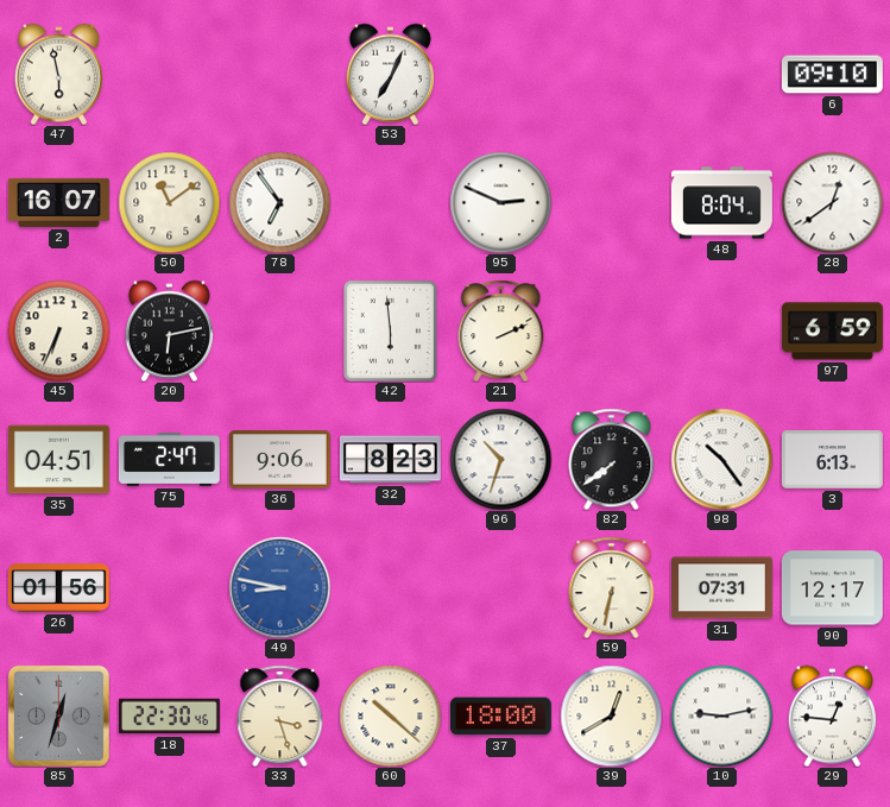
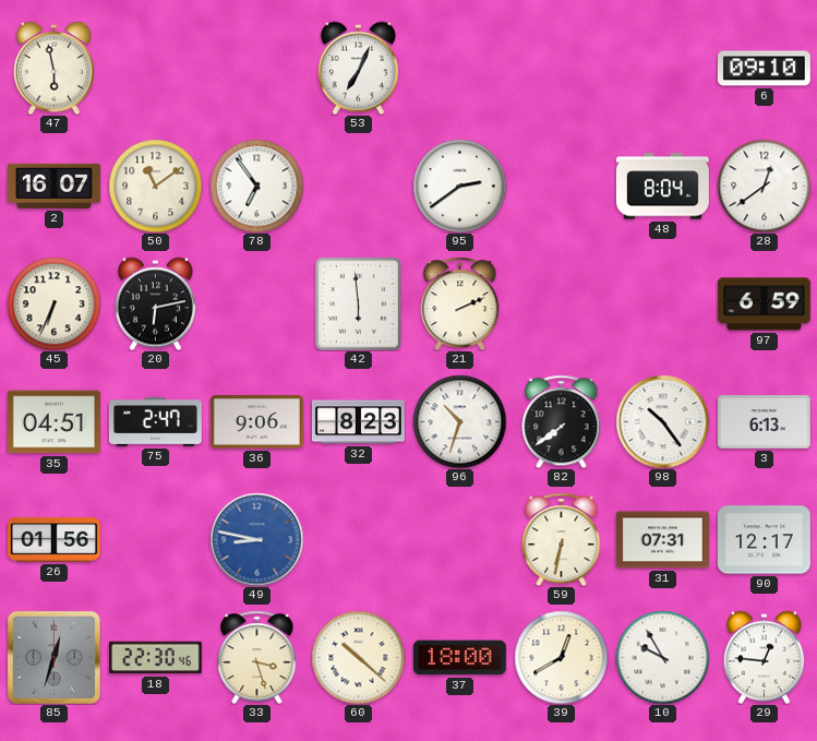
95: 2:49 -> 2:39 (459, 186)
10: 9:13 -> 9:55 (662, 657)
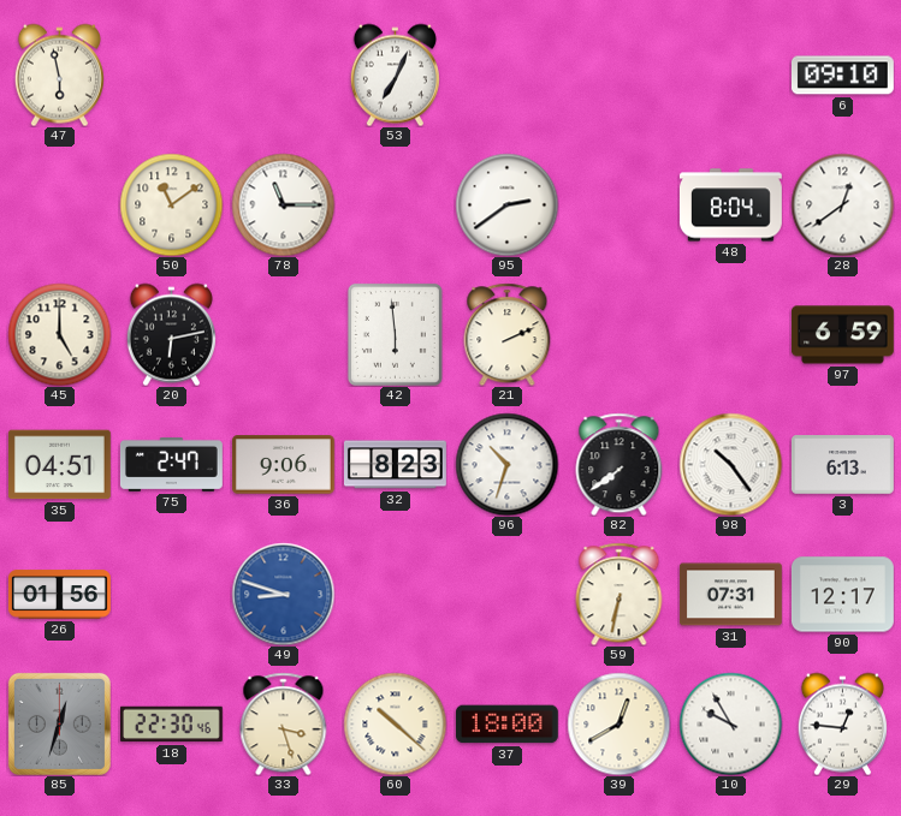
2: 16:07 -> none (53, 186)
78: 6:54 -> 11:15 (283, 204)
45: 6:34 -> 5:00 (59, 334)
49: 8:47 -> 8:48 (283, 594)
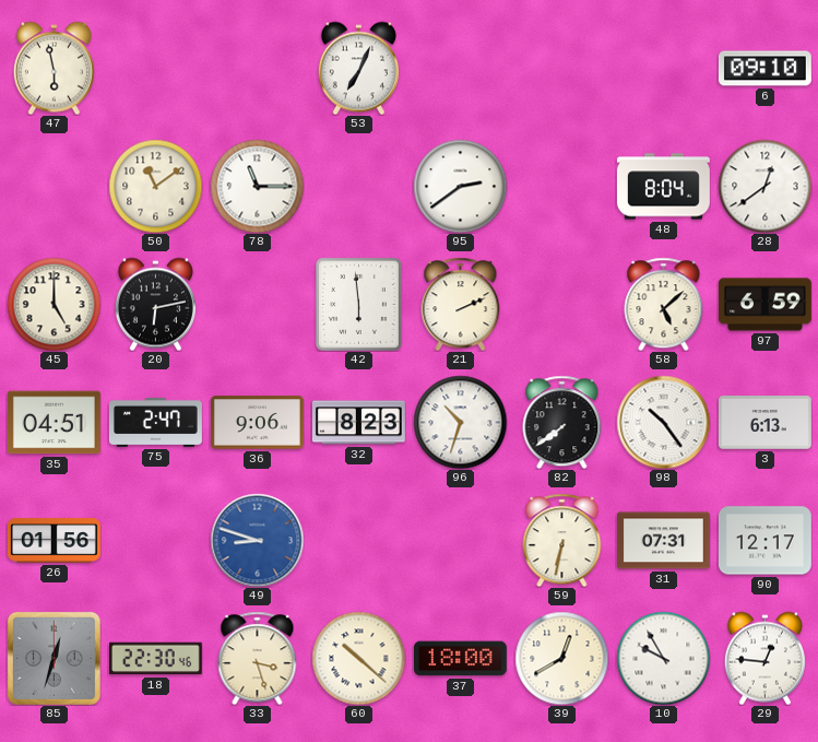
58: none -> 5:08 (664, 304)
